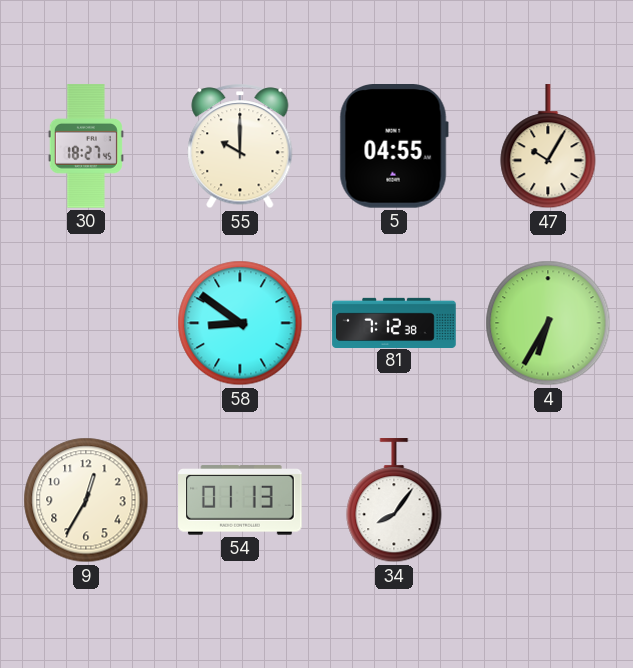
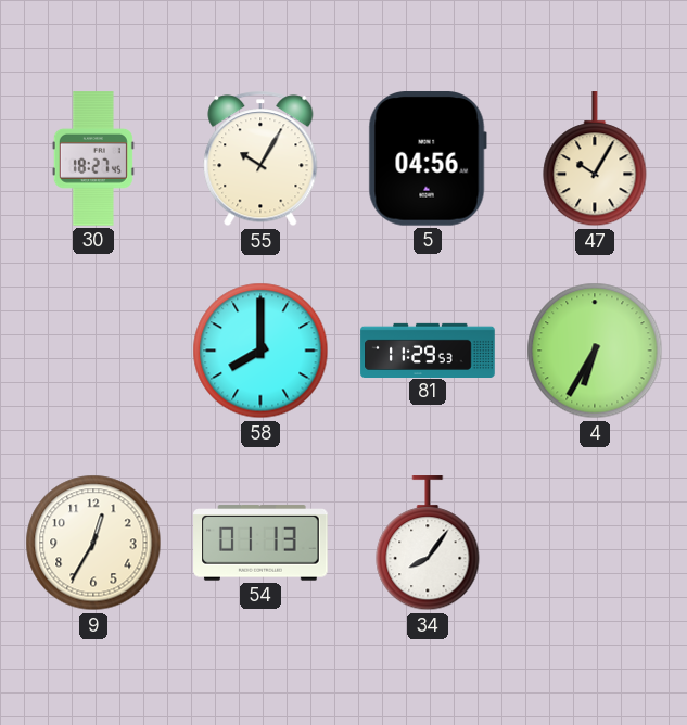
55: 10:00 -> 10:05 (260, 158)
5: 04:55 -> 04:56 (428, 160)
58: 8:51 -> 8:00 (260, 351)
81: 7:12 -> 11:29 (428, 349)
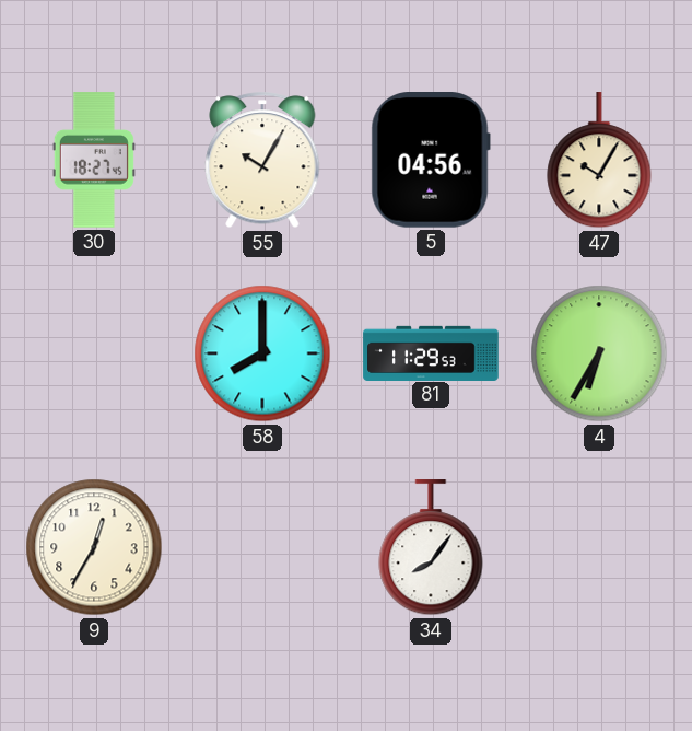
54: 01:13 -> none (260, 543)
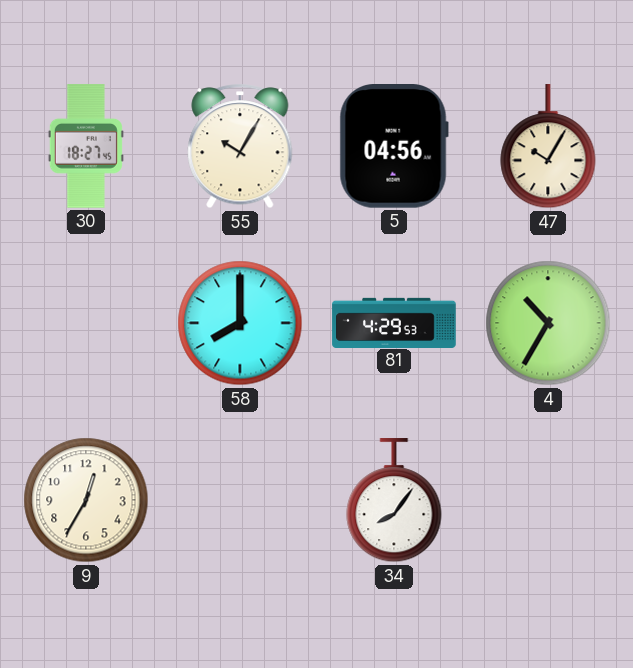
81: 11:29 -> 4:29 (394, 322)
4: 6:35 -> 10:35 (548, 323)
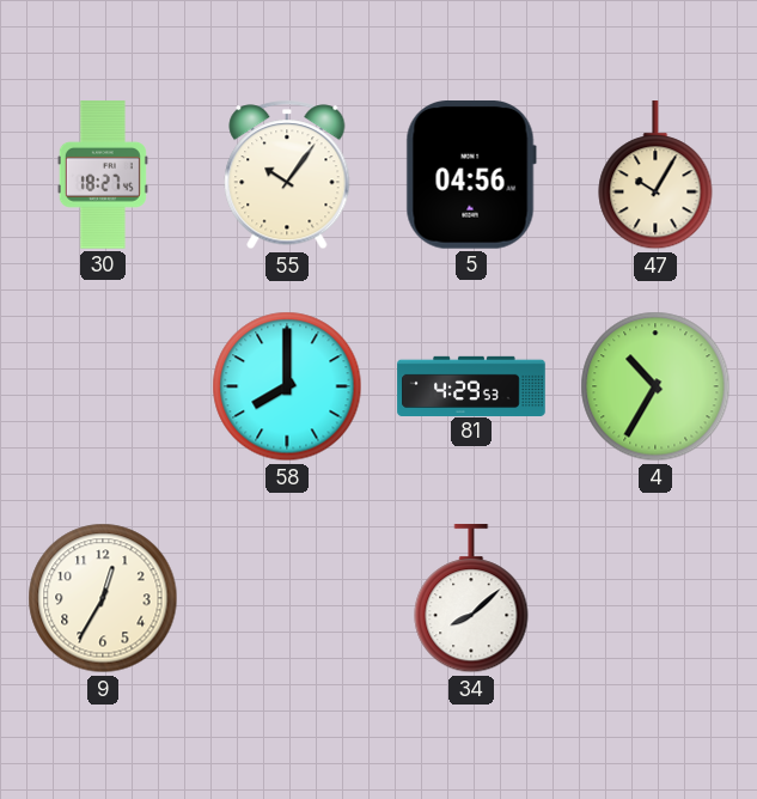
55: 10:05 -> 10:06 (287, 175)
34: 8:06 -> 8:08 (471, 599)
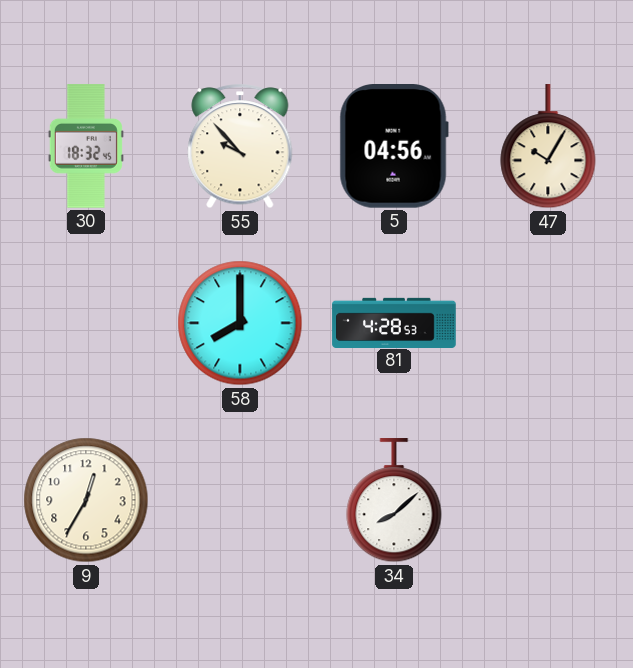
30: 18:27 -> 18:32 (86, 146)
55: 10:06 -> 9:53 (240, 146)
81: 4:29 -> 4:28 (394, 322)
4: 10:35 -> none (655, 386)
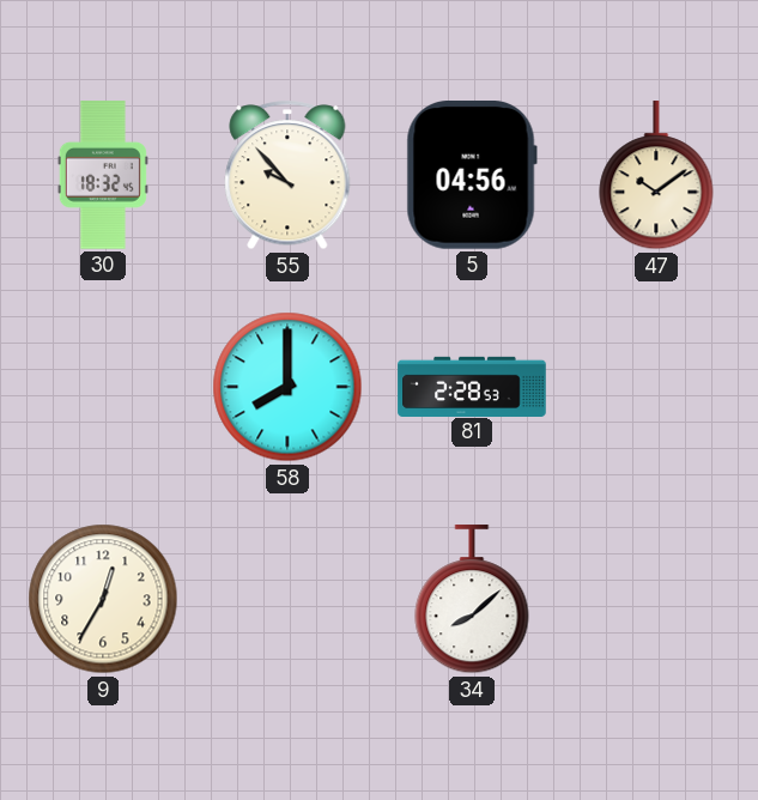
47: 10:05 -> 10:09 (656, 176)
81: 4:28 -> 2:28 (472, 386)
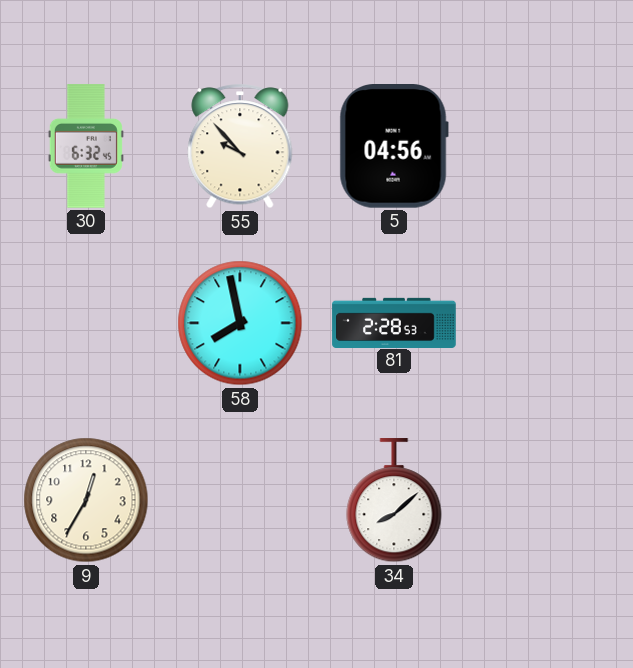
30: 18:32 -> 6:32 (86, 146)
47: 10:09 -> none (656, 176)
58: 8:00 -> 7:58 (240, 323)
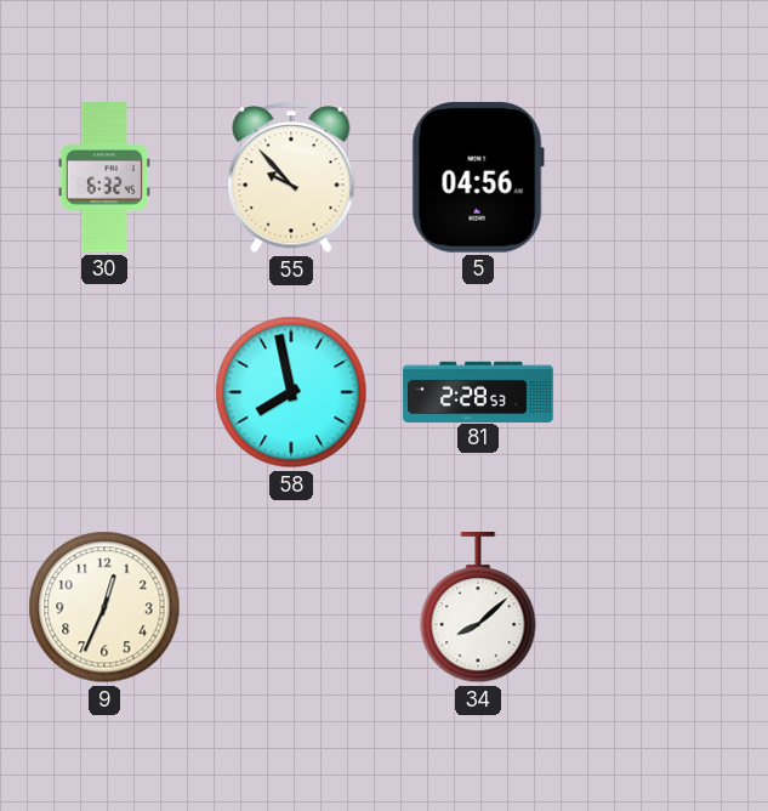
9: 12:35 -> 12:34 (104, 607)
